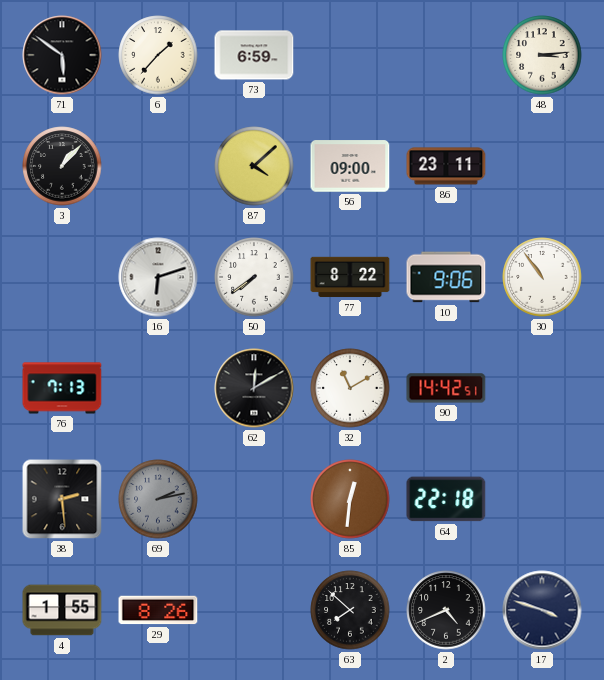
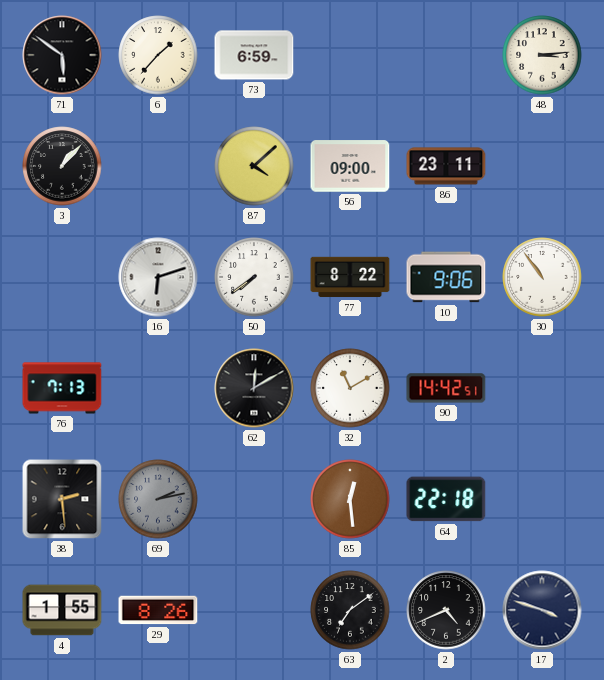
85: 12:31 -> 12:29 (350, 499)
63: 7:52 -> 7:09 (350, 610)
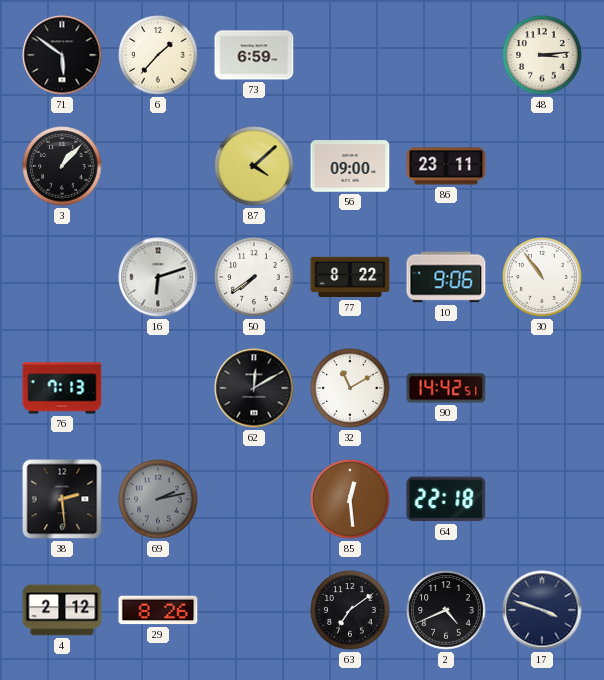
4: 1:55 -> 2:12 (62, 610)
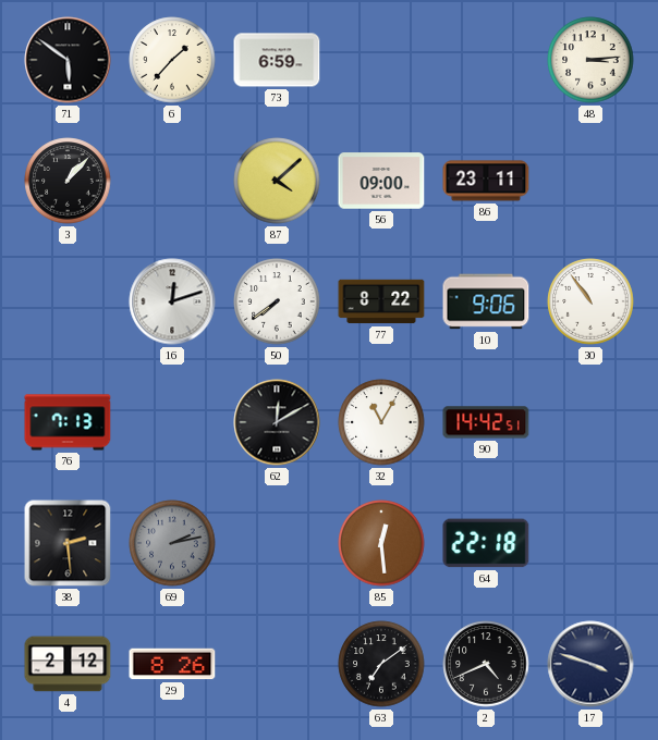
16: 6:12 -> 12:12 (172, 301)
32: 11:10 -> 11:05 (381, 422)
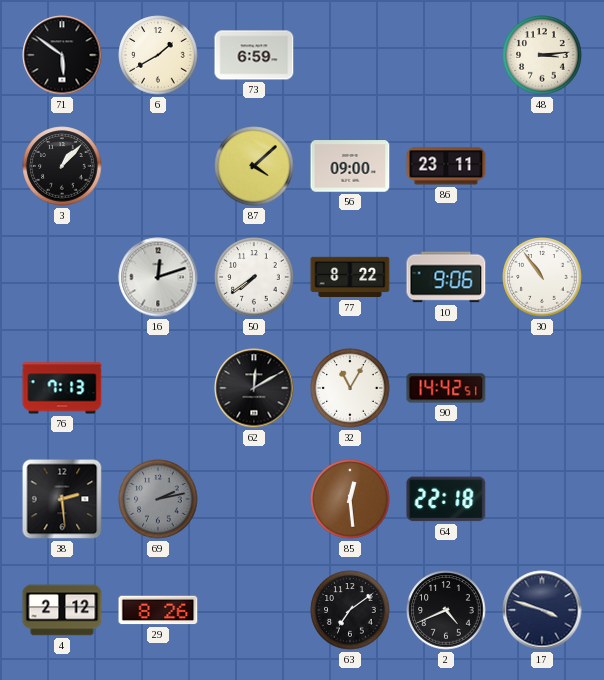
6: 1:37 -> 1:40 (158, 55)
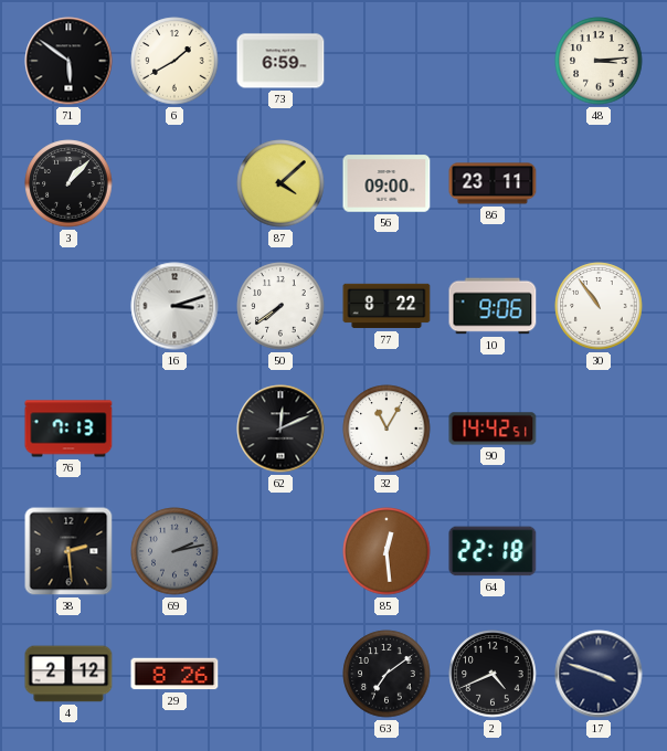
16: 12:12 -> 3:12 (174, 306)
62: 12:10 -> 12:11 (280, 429)
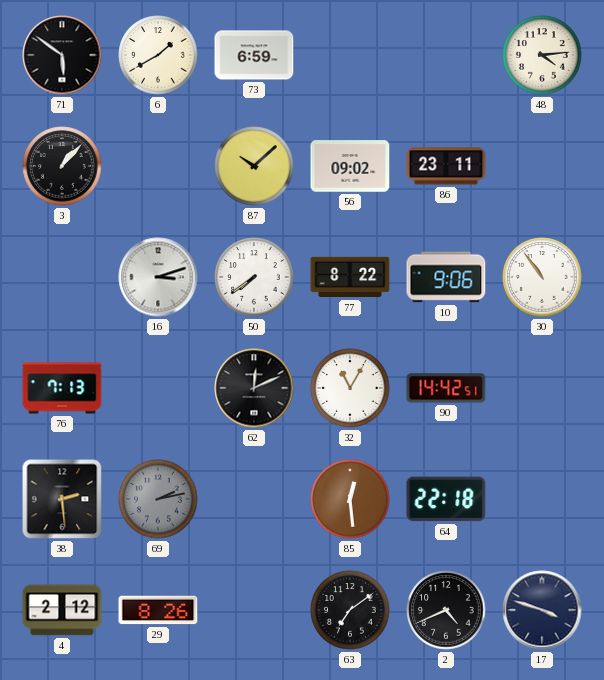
48: 3:14 -> 4:14 (542, 55)
87: 4:08 -> 10:08 (254, 166)
56: 09:00 -> 09:02 (350, 166)
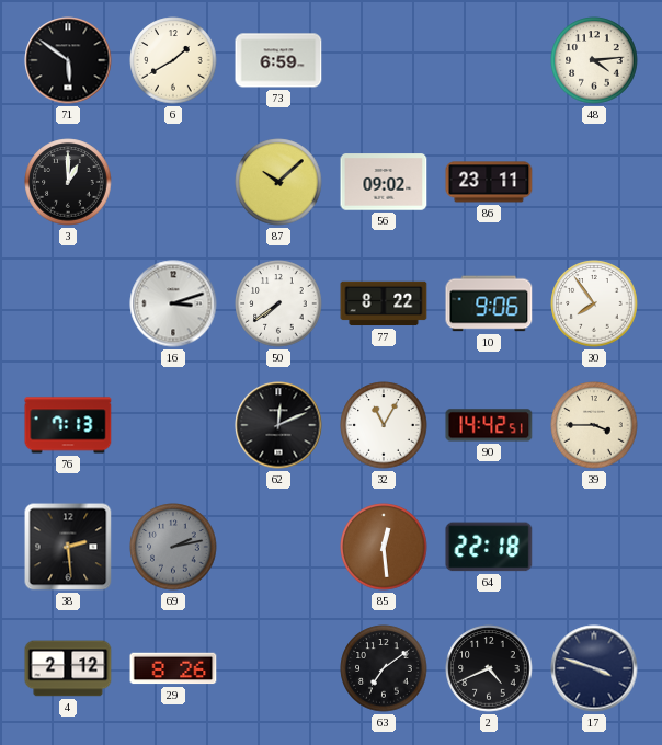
3: 1:07 -> 1:00 (68, 182)
30: 10:54 -> 7:54 (594, 303)
39: none -> 3:45 (594, 425)
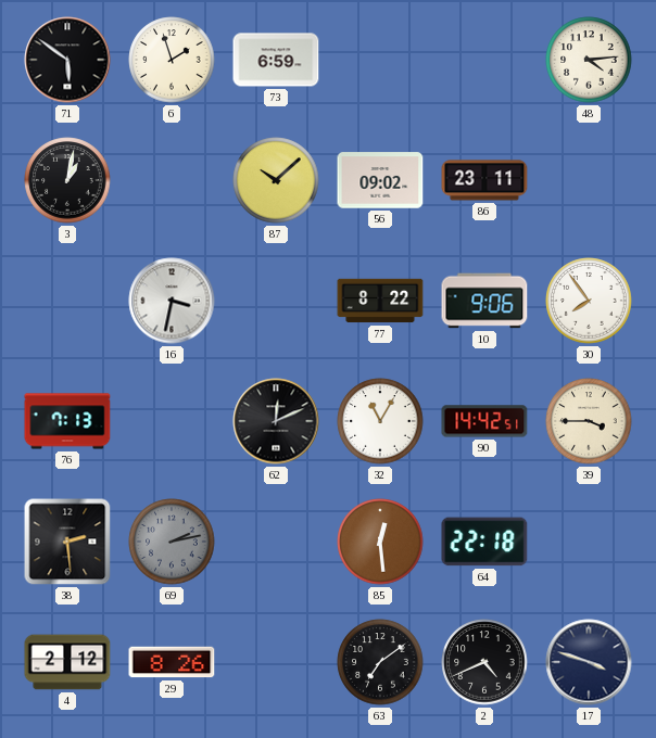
6: 1:40 -> 1:57 (172, 60)
3: 1:00 -> 1:02 (67, 180)
16: 3:12 -> 3:32 (172, 301)
50: 7:39 -> none (278, 303)
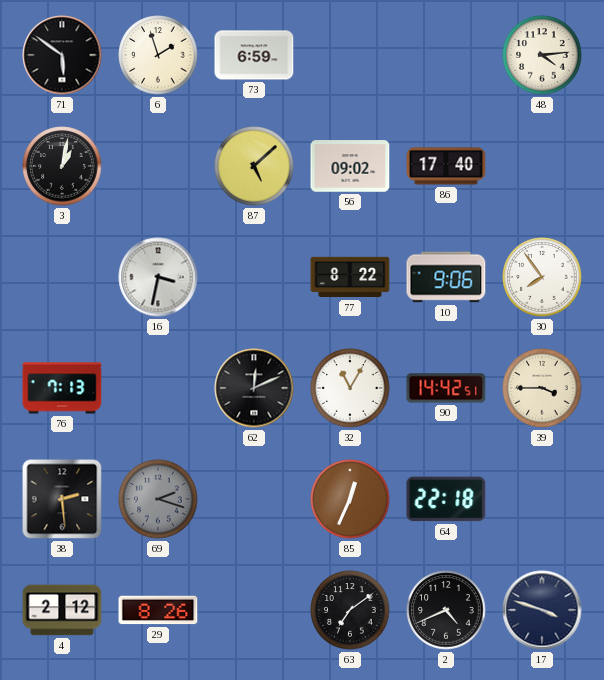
87: 10:08 -> 5:08 (254, 166)
86: 23:11 -> 17:40 (446, 166)
69: 2:13 -> 2:18 (158, 499)
85: 12:29 -> 12:34 (350, 499)
